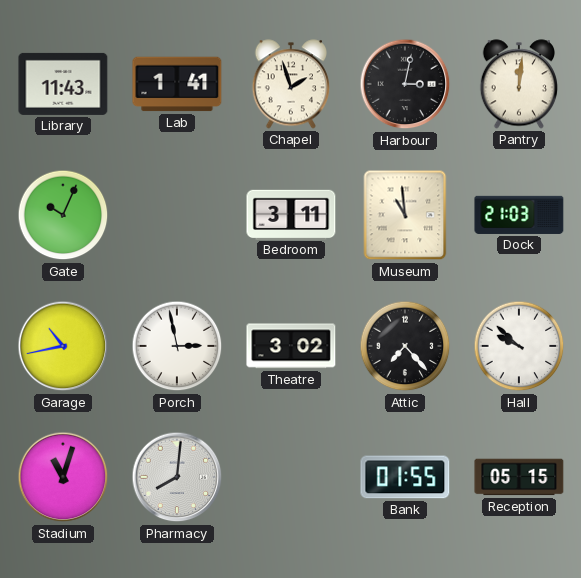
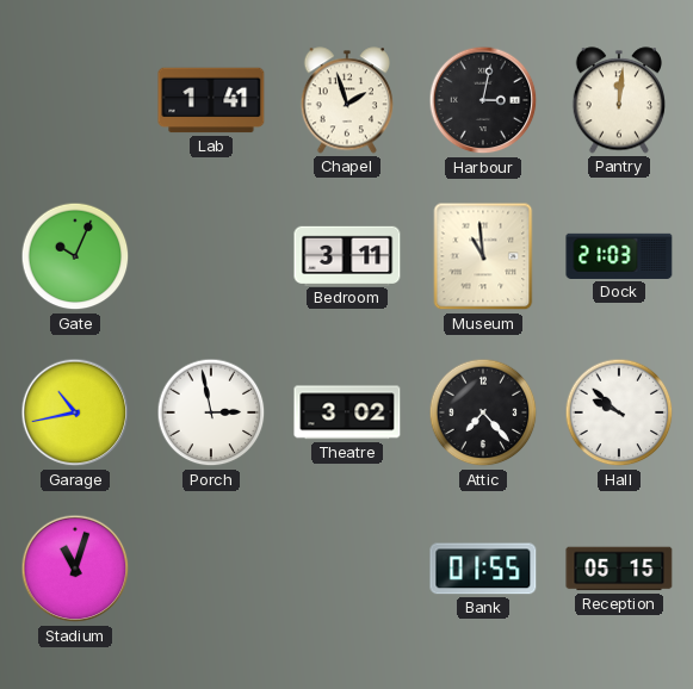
Library: 11:43 -> none (63, 84)
Pharmacy: 8:01 -> none (177, 477)
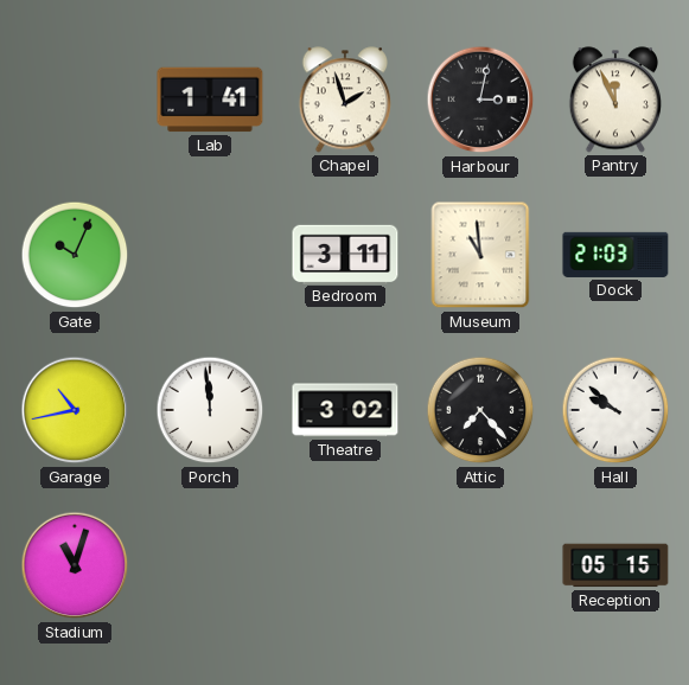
Pantry: 12:01 -> 11:56 (614, 100)
Porch: 2:58 -> 11:59 (210, 410)
Bank: 01:55 -> none (483, 569)
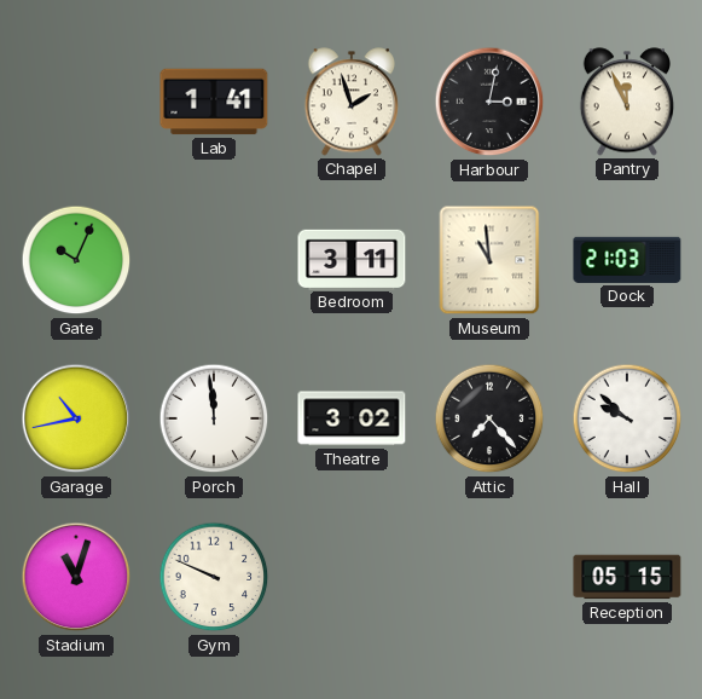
Gym: none -> 9:49 (214, 577)
